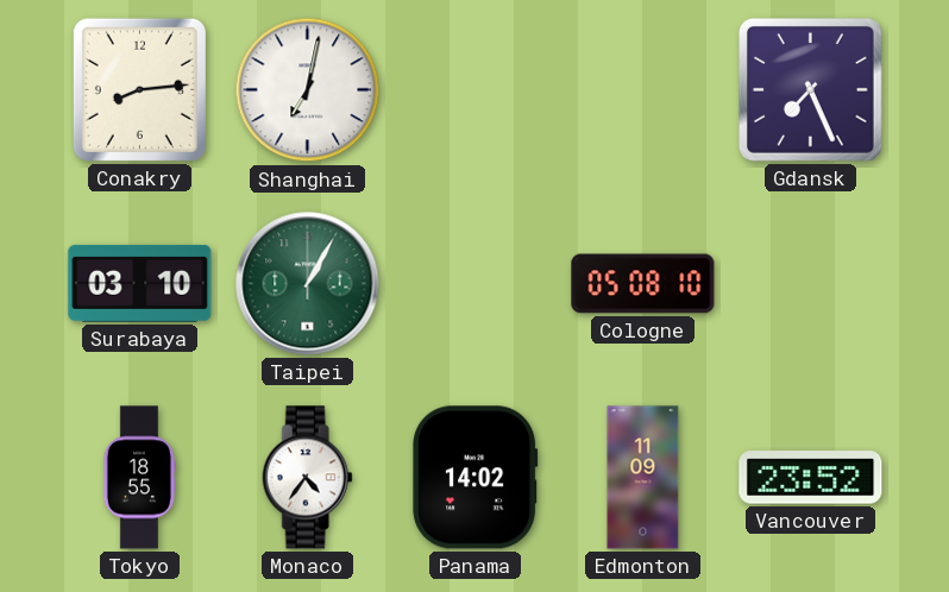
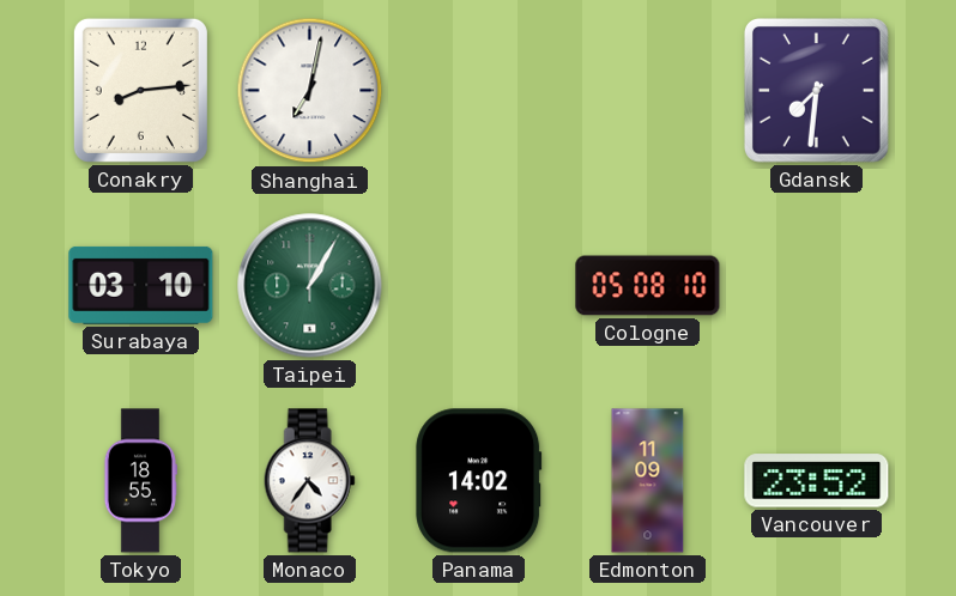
Gdansk: 7:26 -> 7:31 (816, 90)
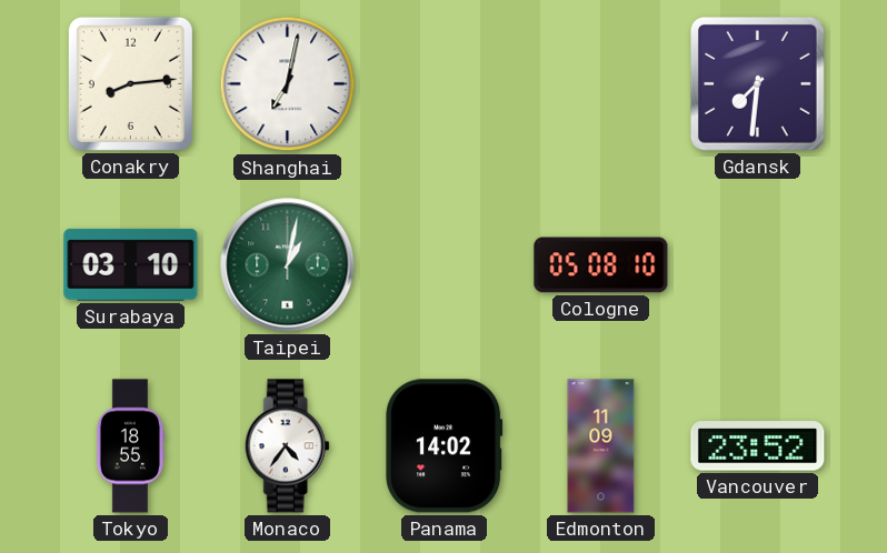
Taipei: 1:05 -> 1:02 (288, 265)
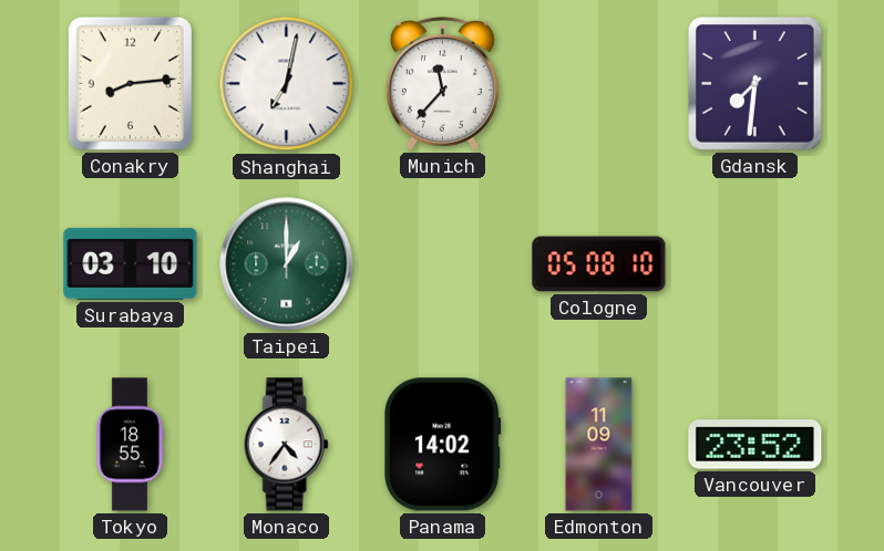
Munich: none -> 11:37 (442, 83)
Taipei: 1:02 -> 1:00 (287, 264)
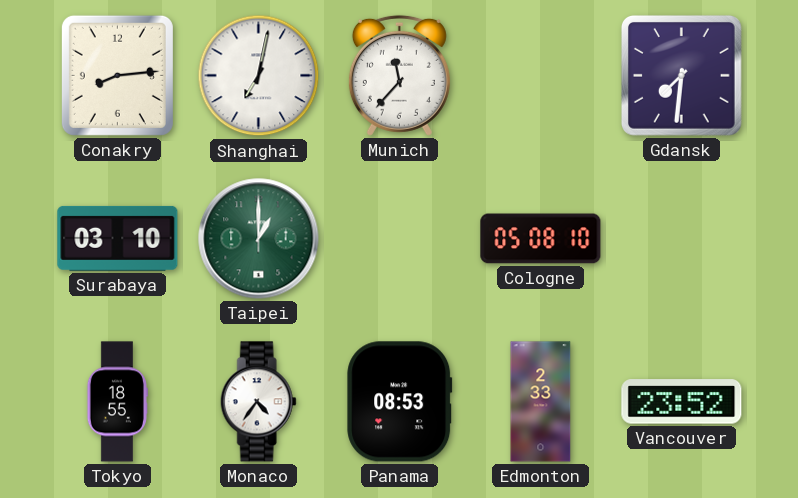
Panama: 14:02 -> 08:53 (400, 402)
Edmonton: 11:09 -> 2:33 (541, 402)
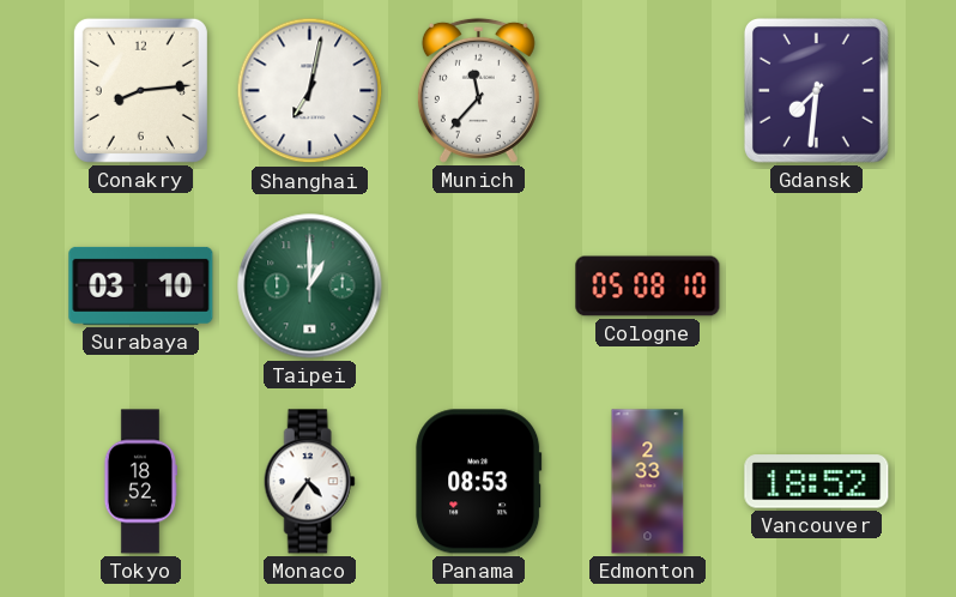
Tokyo: 18:55 -> 18:52 (140, 482)
Vancouver: 23:52 -> 18:52 (817, 482)
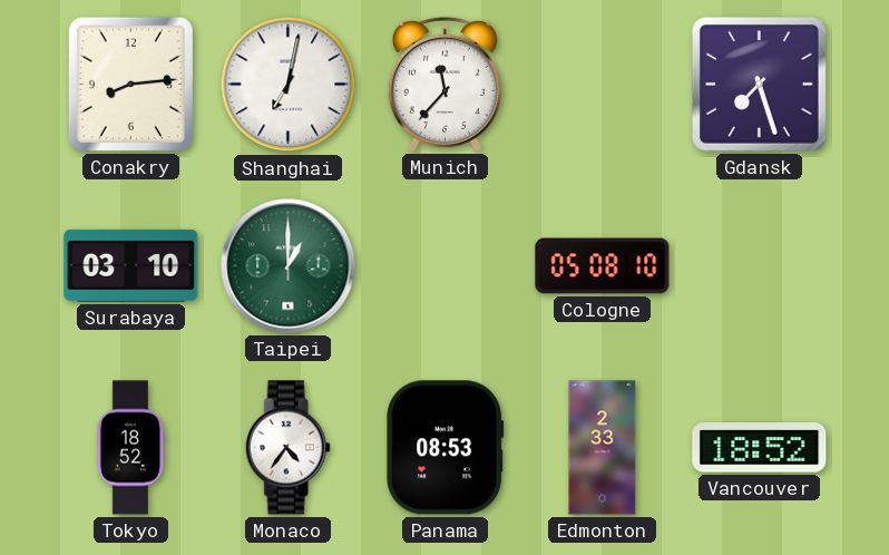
Gdansk: 7:31 -> 7:27 (759, 84)
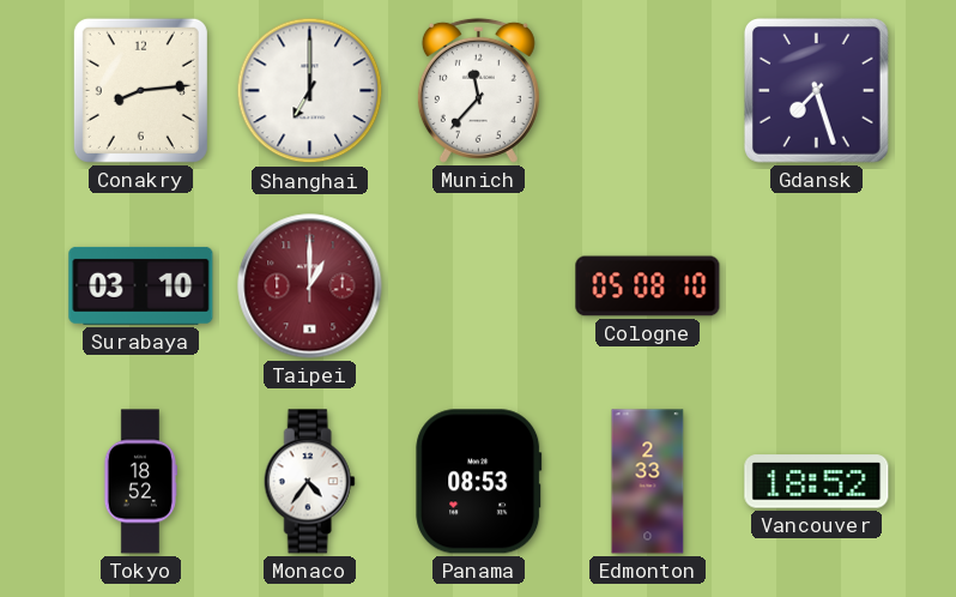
Shanghai: 7:02 -> 7:00 (310, 91)
Taipei dial: green -> burgundy (310, 287)
